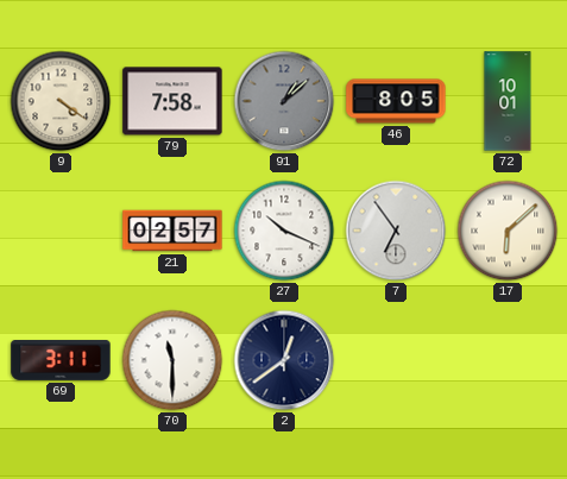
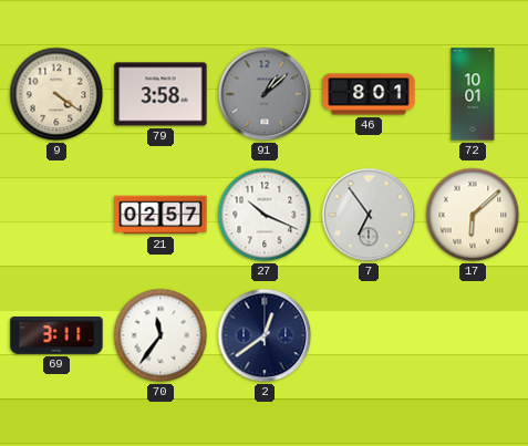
79: 7:58 -> 3:58 (161, 94)
46: 8:05 -> 8:01 (369, 94)
70: 11:30 -> 11:36 (161, 335)
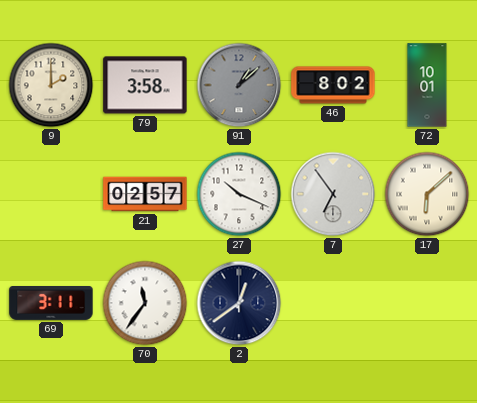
9: 4:21 -> 2:00 (51, 85)
46: 8:01 -> 8:02 (333, 85)
